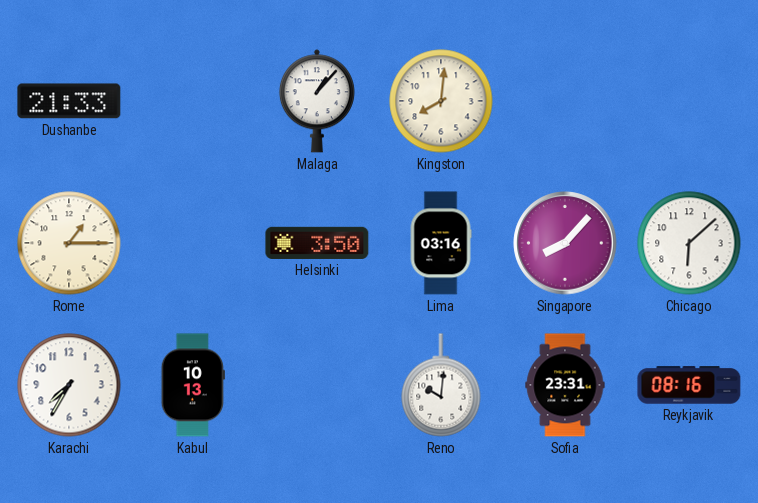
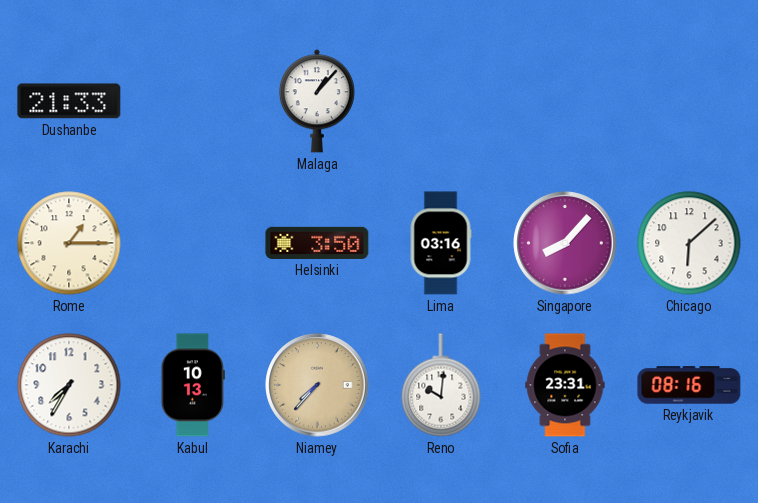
Kingston: 8:01 -> none (441, 101)
Niamey: none -> 7:37 (317, 385)
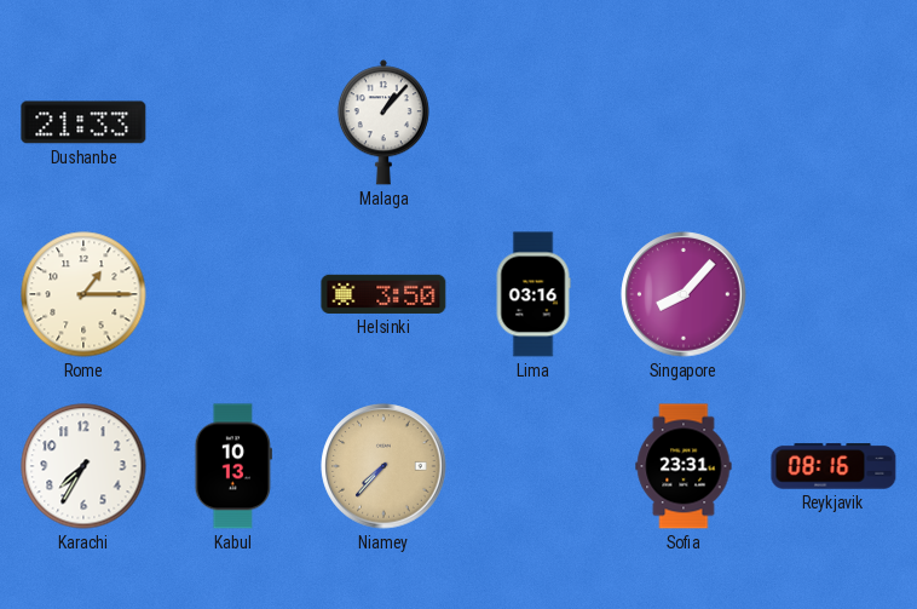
Chicago: 6:08 -> none (689, 243)
Reno: 10:01 -> none (441, 385)
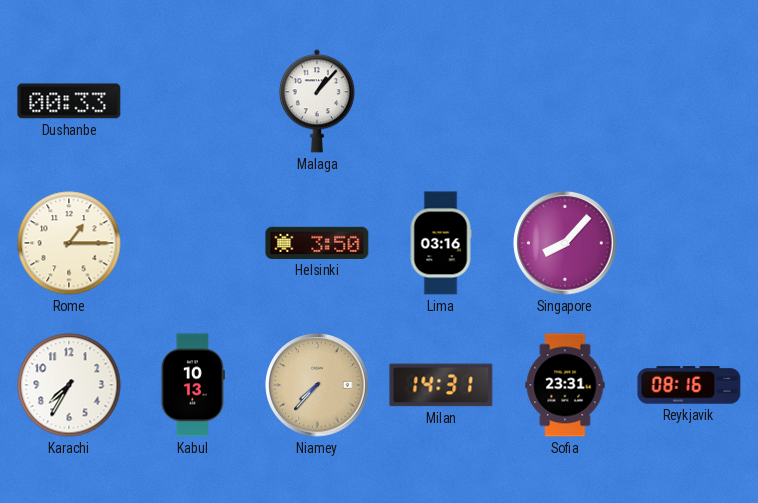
Dushanbe: 21:33 -> 00:33 (69, 101)
Milan: none -> 14:31 (441, 385)
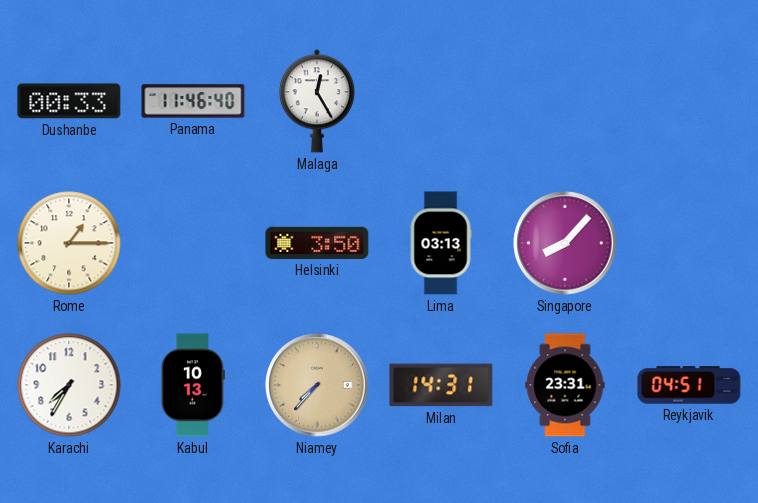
Panama: none -> 11:46 (193, 101)
Malaga: 1:07 -> 12:25 (317, 101)
Lima: 03:16 -> 03:13 (441, 243)
Reykjavik: 08:16 -> 04:51 (689, 385)
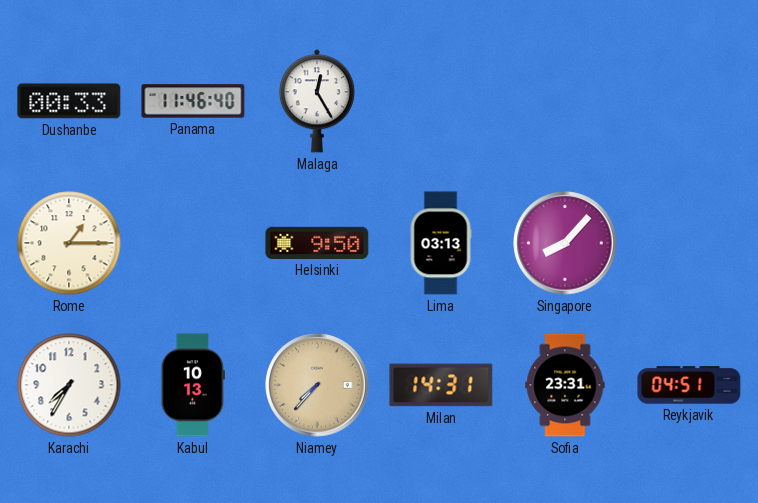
Helsinki: 3:50 -> 9:50 (317, 243)
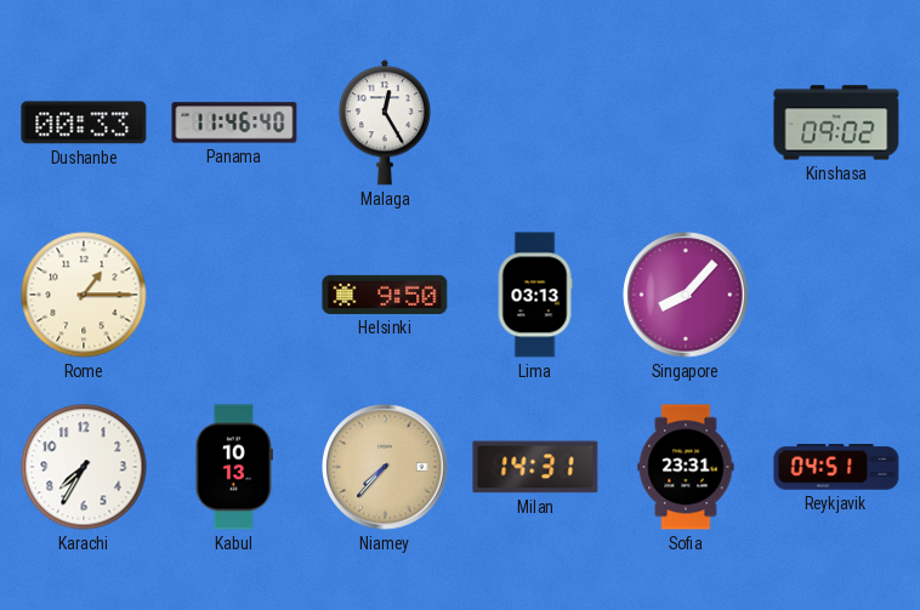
Kinshasa: none -> 09:02 (836, 122)
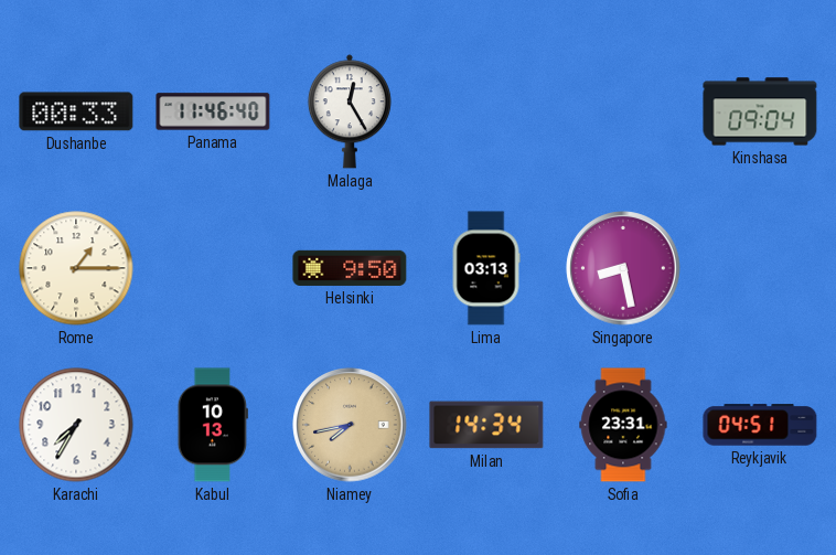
Kinshasa: 09:02 -> 09:04 (760, 111)
Singapore: 8:07 -> 8:28 (623, 268)
Niamey: 7:37 -> 7:43 (350, 425)
Milan: 14:31 -> 14:34 (486, 425)
